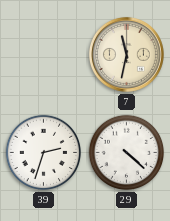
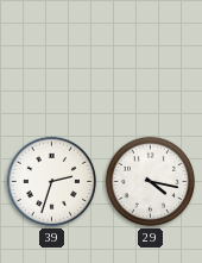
7: 11:32 -> none (126, 54)
29: 4:22 -> 4:17 (151, 182)
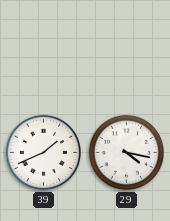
39: 2:33 -> 1:41 (44, 153)
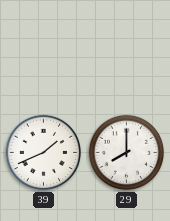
29: 4:17 -> 8:00 (127, 153)
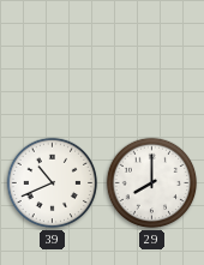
39: 1:41 -> 10:41 (53, 183)
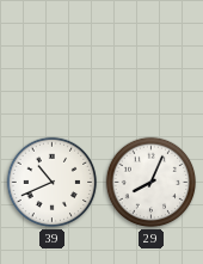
29: 8:00 -> 8:04 (152, 183)
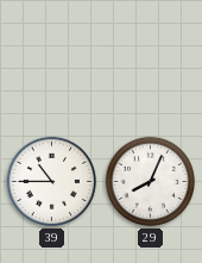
39: 10:41 -> 10:45 (52, 182)
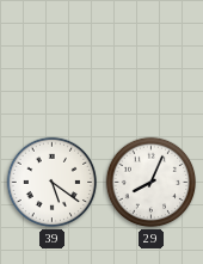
39: 10:45 -> 5:21 (53, 183)
